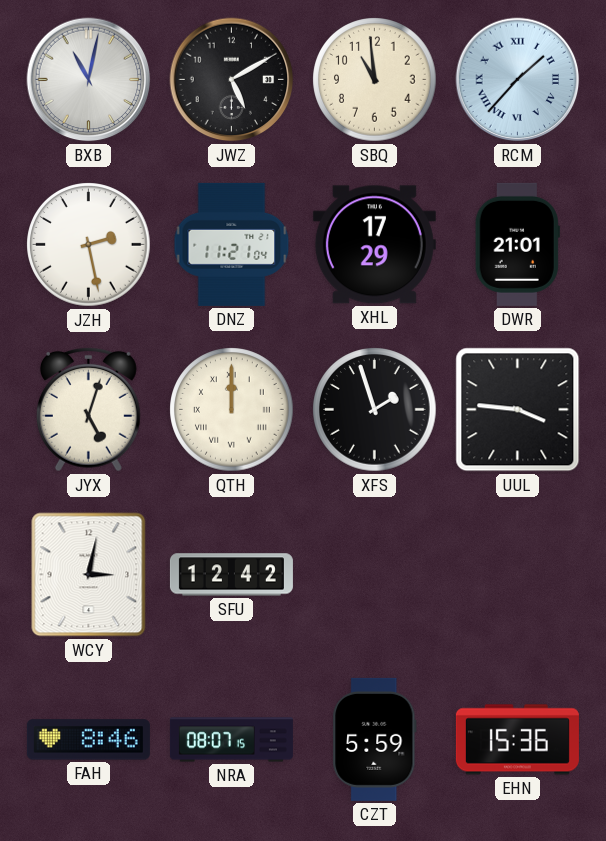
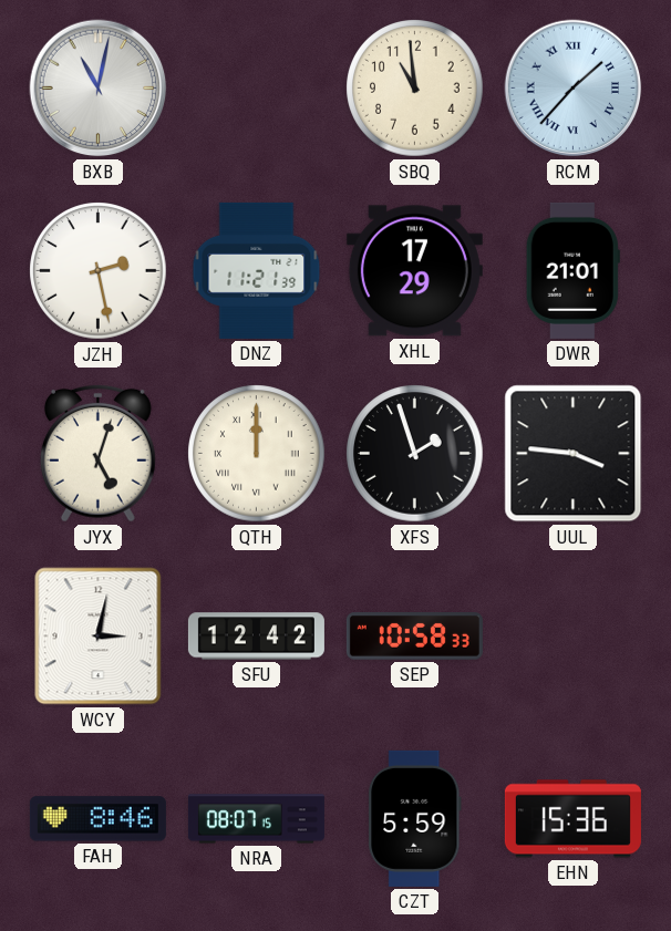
JWZ: 5:10 -> none (232, 80)
DNZ: 11:21:04 -> 11:21:39 (257, 270)
SEP: none -> 10:58 (414, 637)
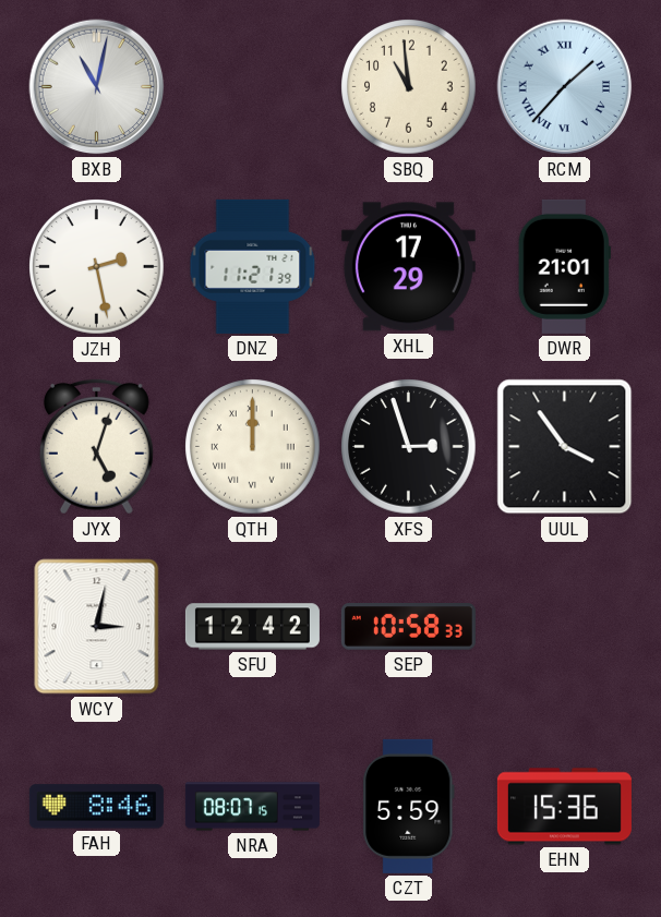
XFS: 1:57 -> 2:57 (409, 447)
UUL: 3:46 -> 3:54 (565, 447)
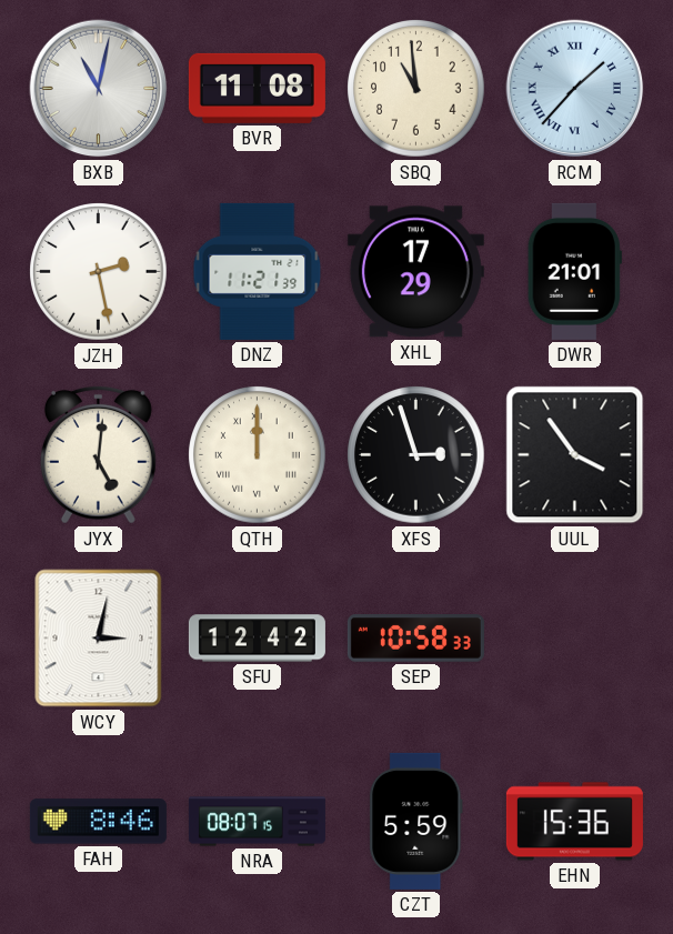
BVR: none -> 11:08 (257, 88)
JYX: 5:03 -> 5:01 (98, 454)
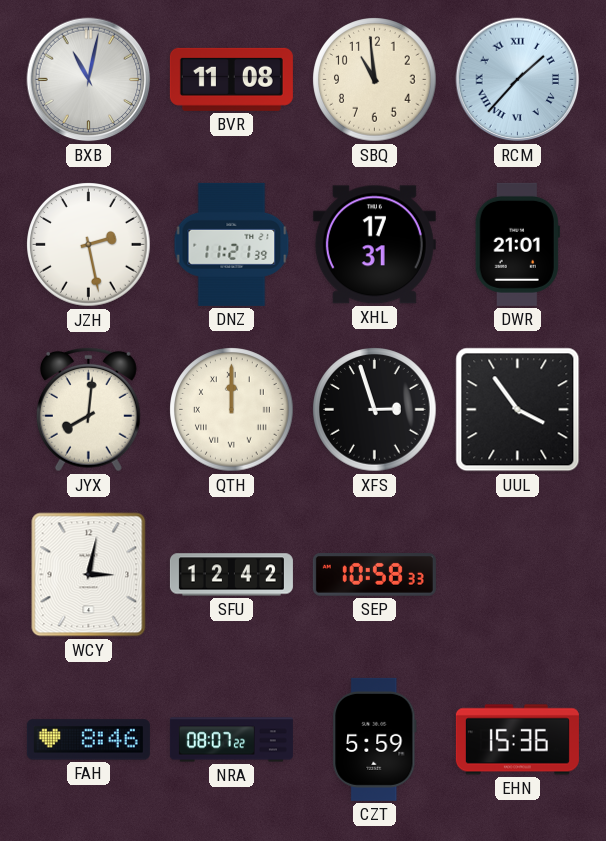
XHL: 17:29 -> 17:31 (374, 245)
JYX: 5:01 -> 8:01 (88, 409)
NRA: 08:07:15 -> 08:07:22 (231, 740)
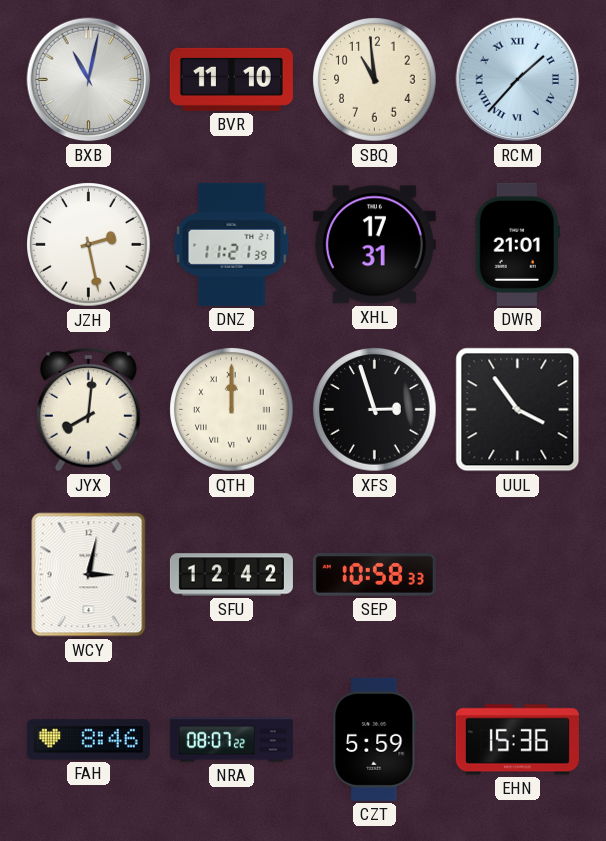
BVR: 11:08 -> 11:10 (231, 79)
